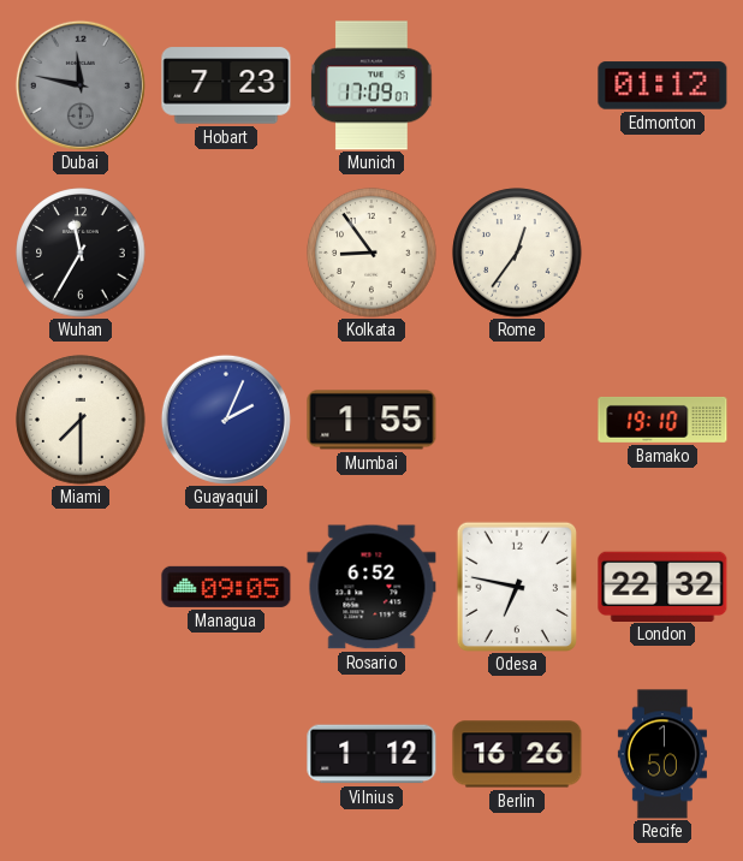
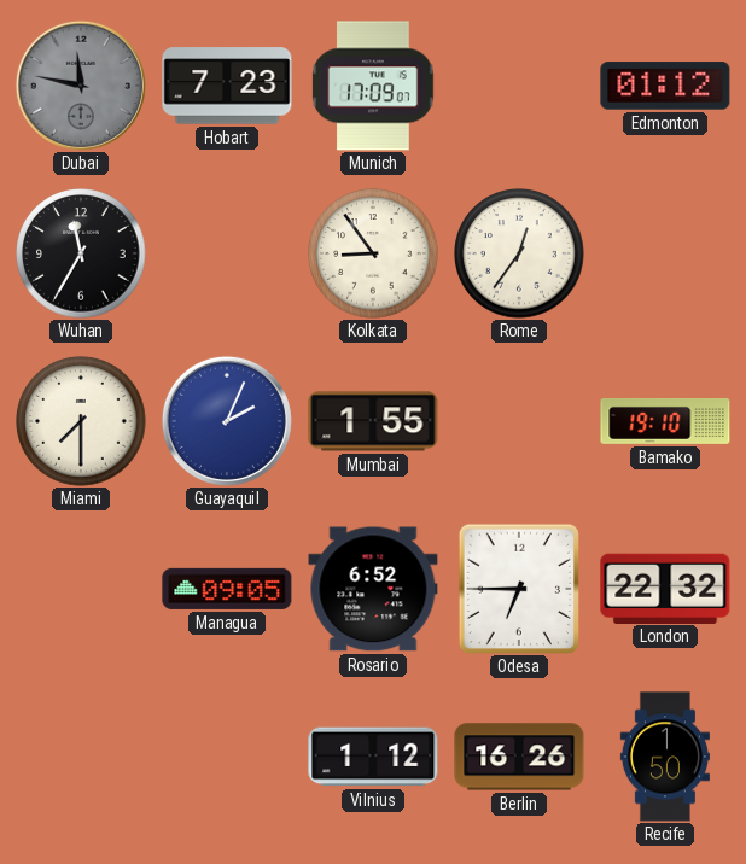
Odesa: 6:47 -> 6:45 (518, 588)
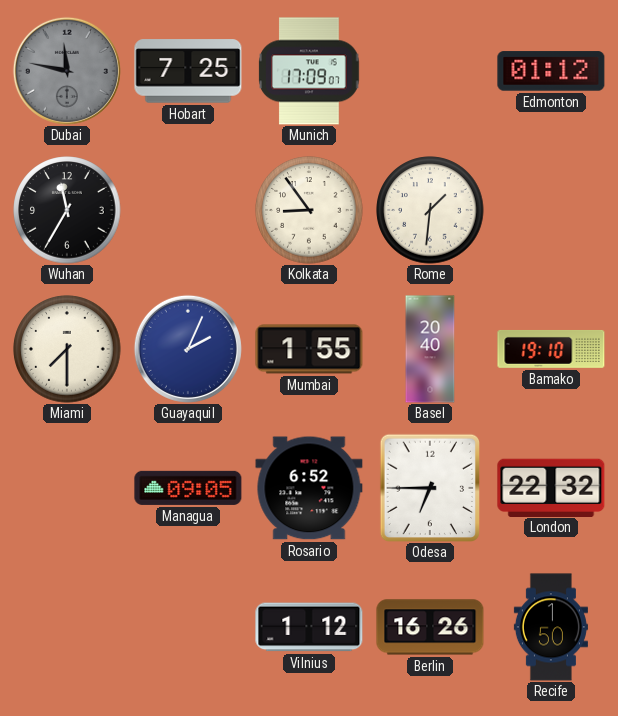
Hobart: 7:23 -> 7:25 (188, 71)
Rome: 12:36 -> 1:31 (430, 210)
Basel: none -> 20:40 (430, 349)
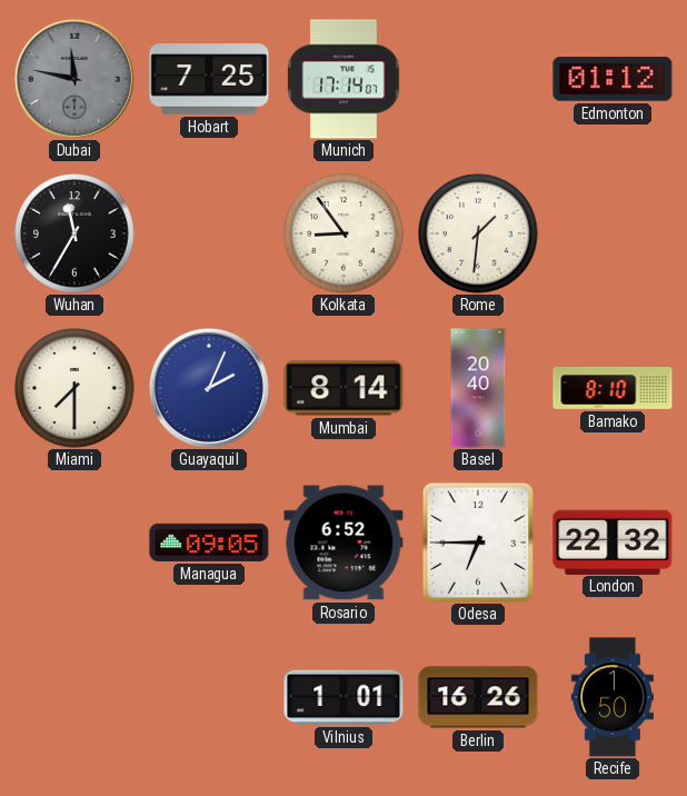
Munich: 17:09 -> 17:14 (343, 79)
Mumbai: 1:55 -> 8:14 (343, 388)
Bamako: 19:10 -> 8:10 (613, 388)
Vilnius: 1:12 -> 1:01 (343, 697)
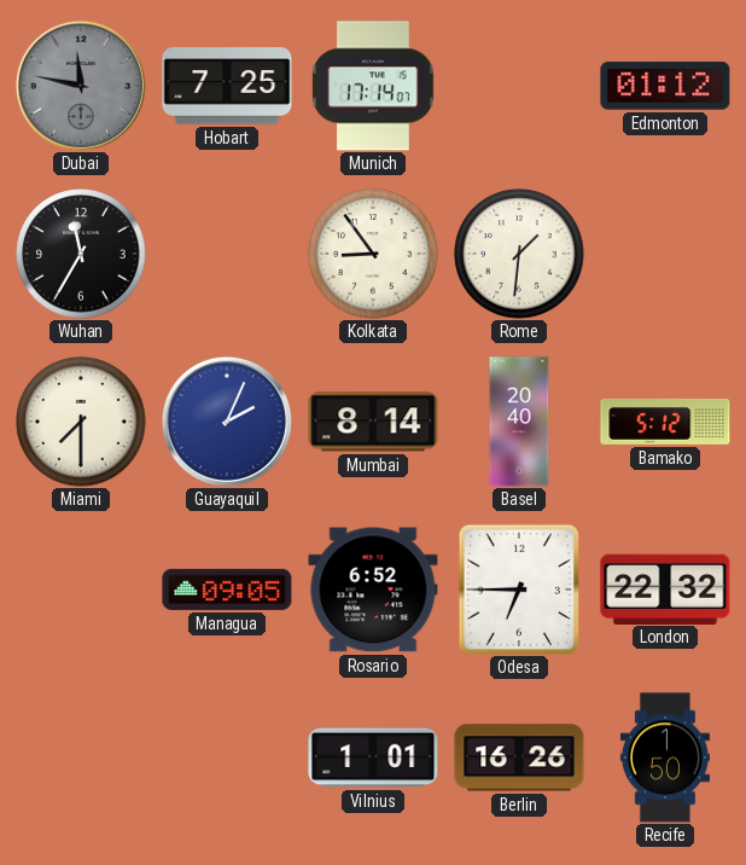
Bamako: 8:10 -> 5:12 (665, 422)
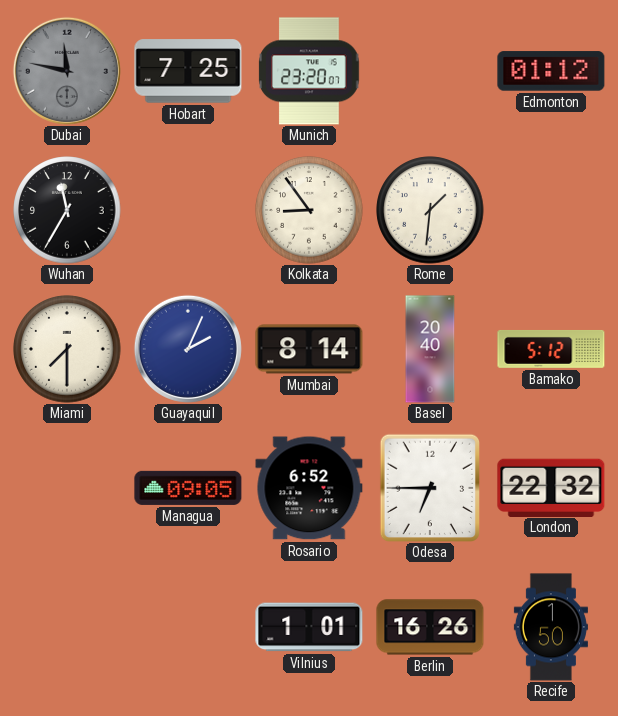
Munich: 17:14 -> 23:20 (309, 71)
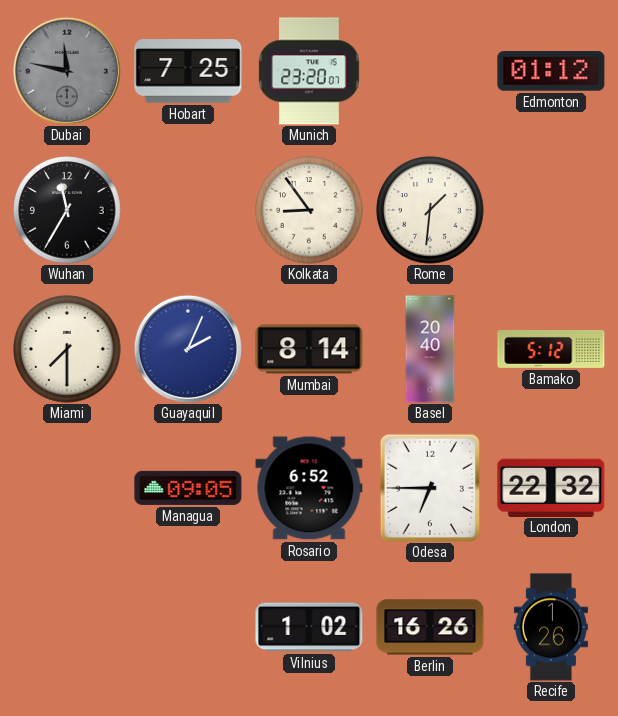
Vilnius: 1:01 -> 1:02 (309, 627)
Recife: 1:50 -> 1:26 (551, 627)
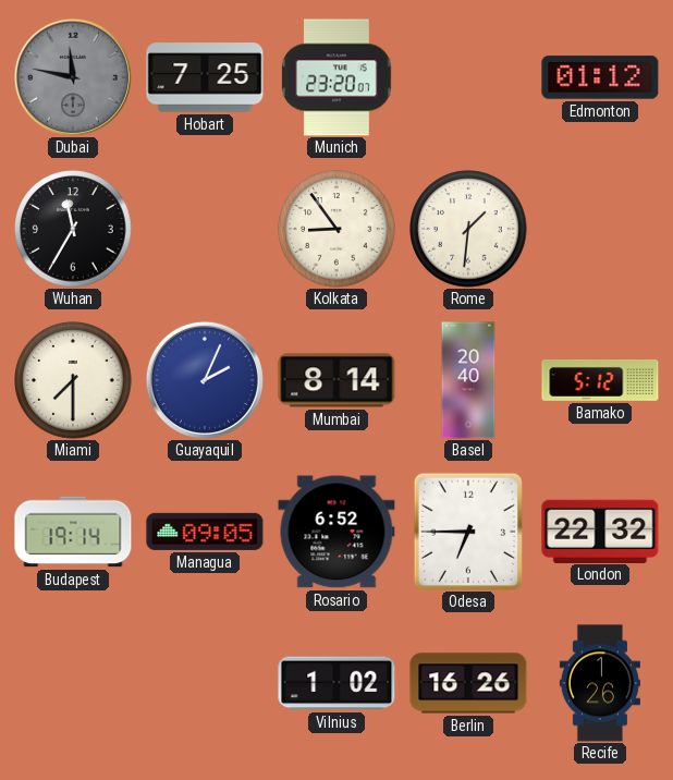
Budapest: none -> 19:14 (73, 532)
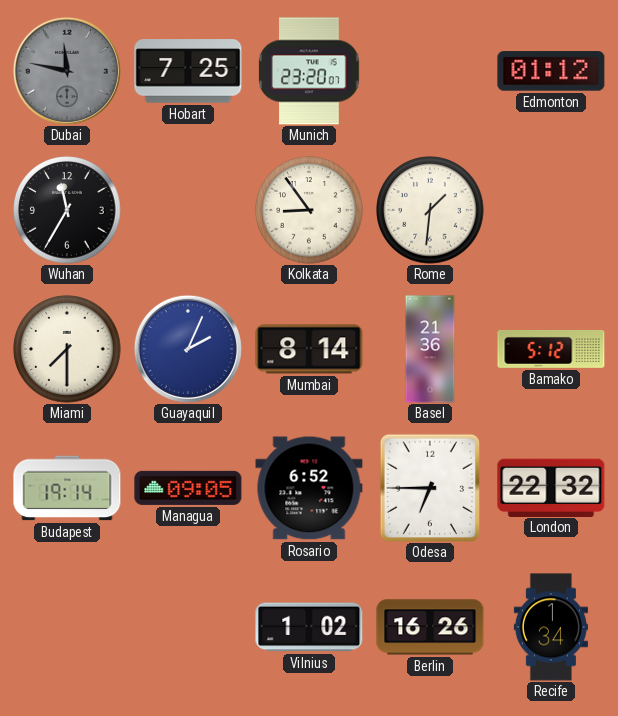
Basel: 20:40 -> 21:36 (430, 349)
Recife: 1:26 -> 1:34 (551, 627)
